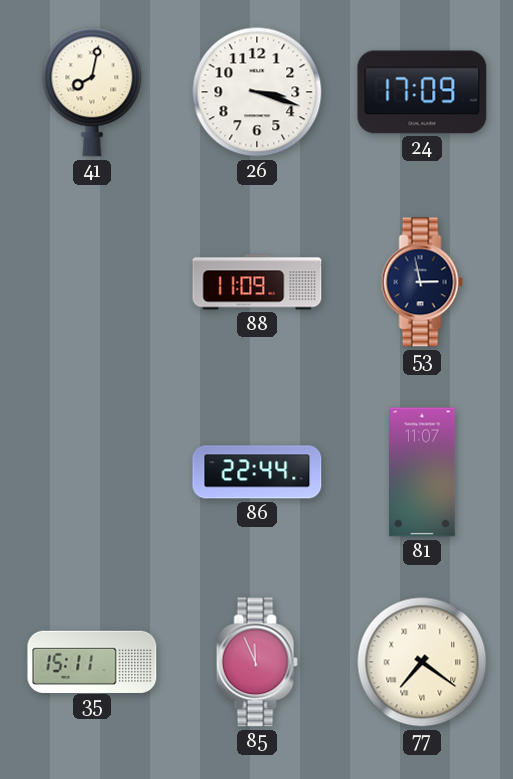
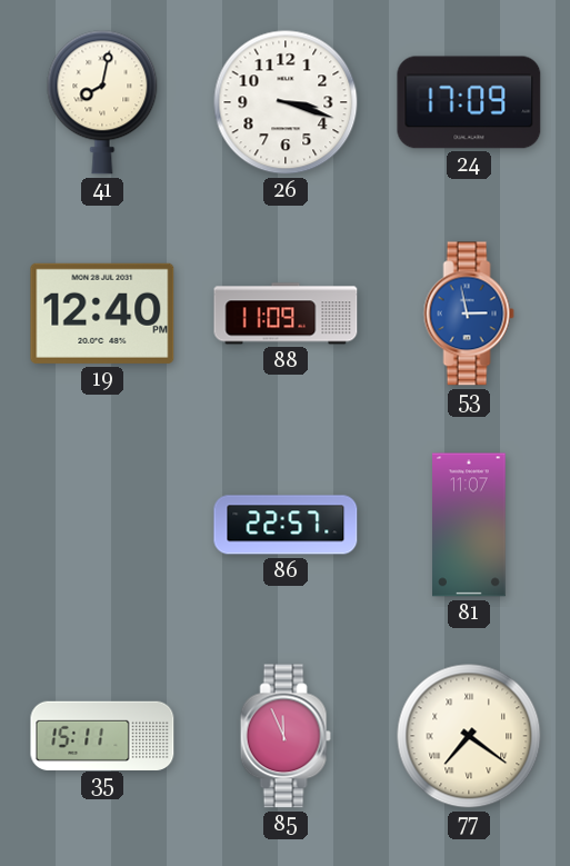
19: none -> 12:40 (102, 313)
53 dial: navy -> blue (469, 313)
86: 22:44 -> 22:57 (286, 525)
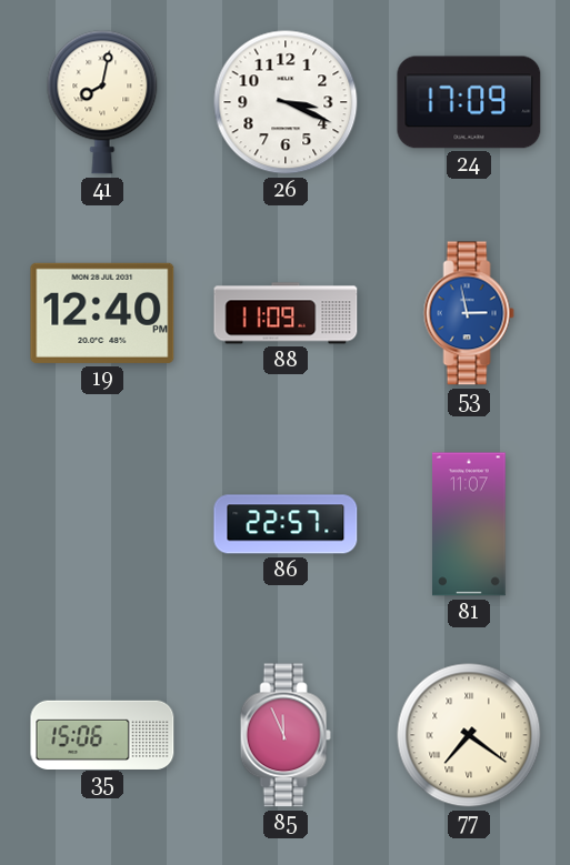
26: 3:18 -> 3:19 (286, 102)
35: 15:11 -> 15:06 (102, 734)
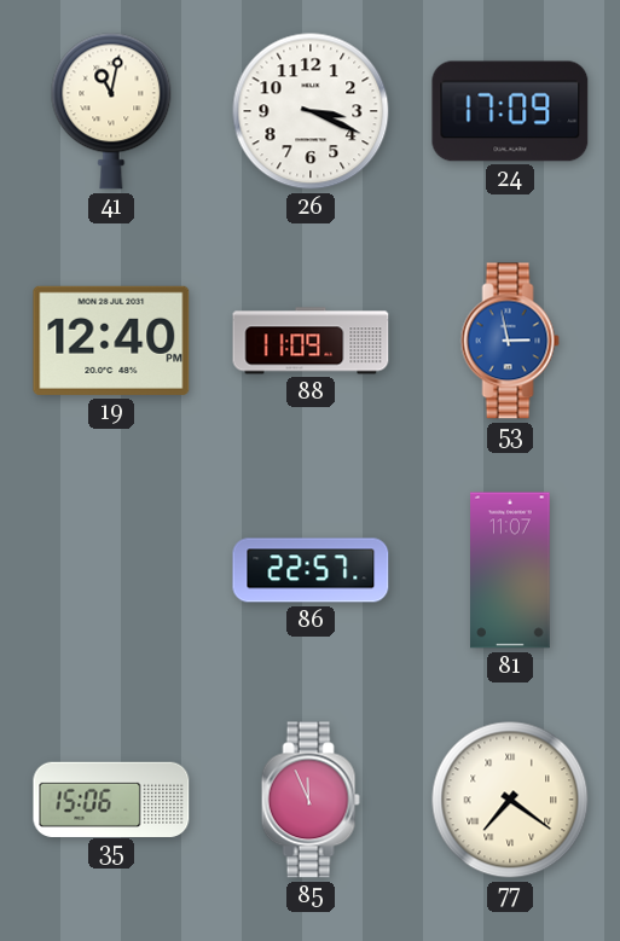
41: 8:02 -> 11:02 (111, 111)
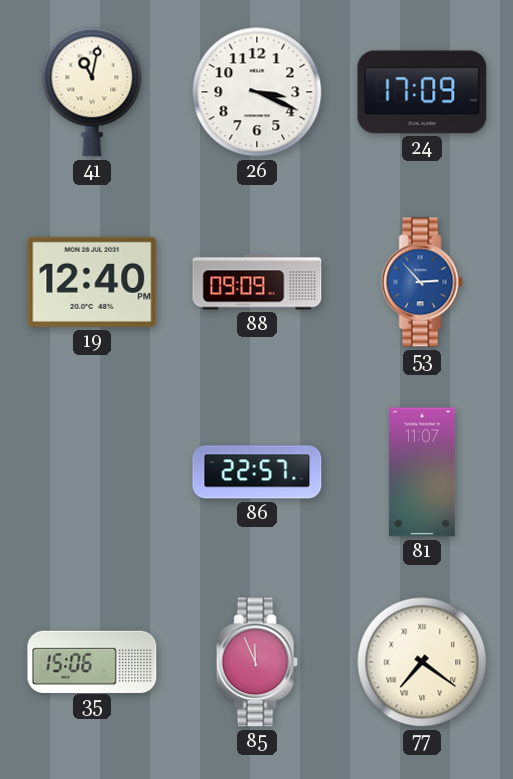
88: 11:09 -> 09:09 (257, 282)
53: 2:58 -> 2:53 (422, 282)
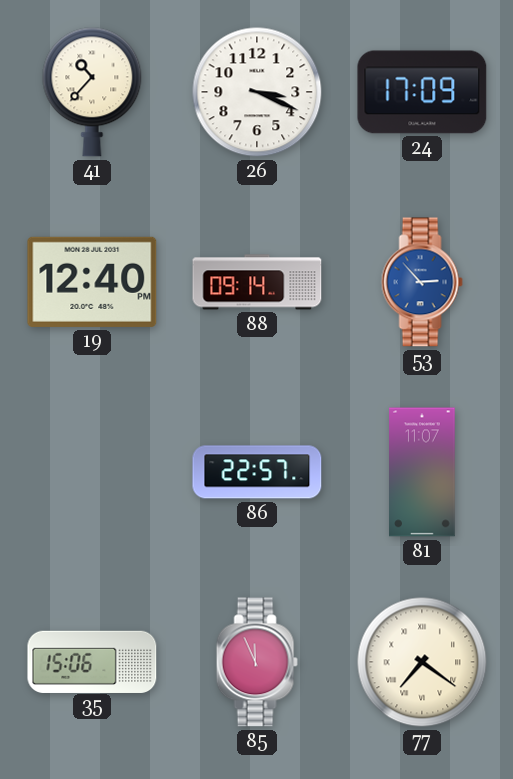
41: 11:02 -> 10:37 (92, 92)
88: 09:09 -> 09:14 (257, 282)
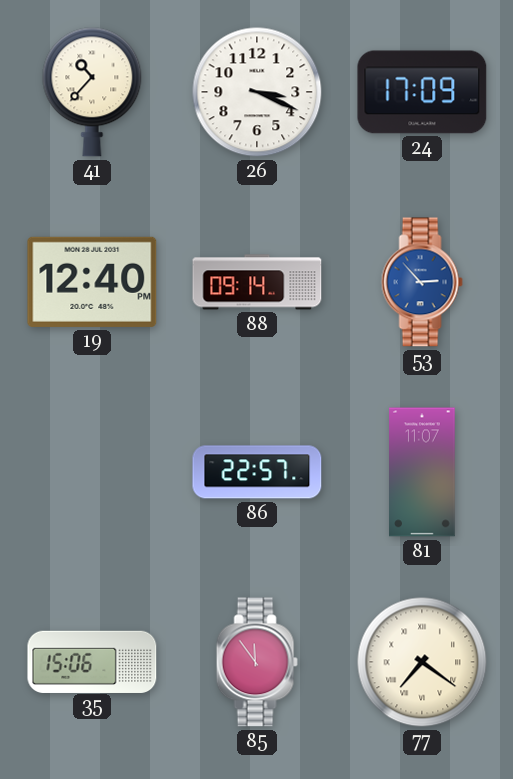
85: 11:56 -> 11:54 (257, 662)
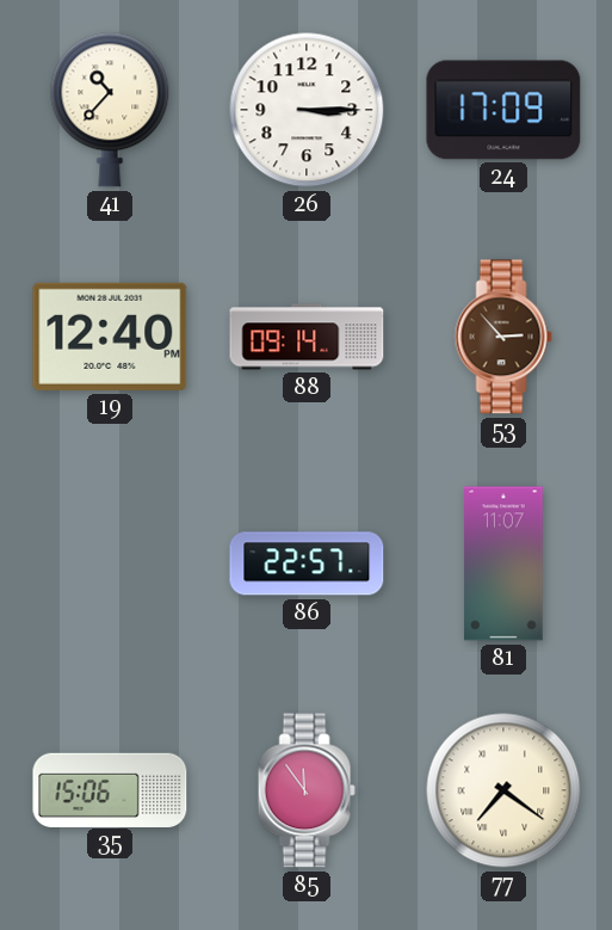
26: 3:19 -> 3:15 (307, 110)
53 dial: blue -> brown (503, 337)
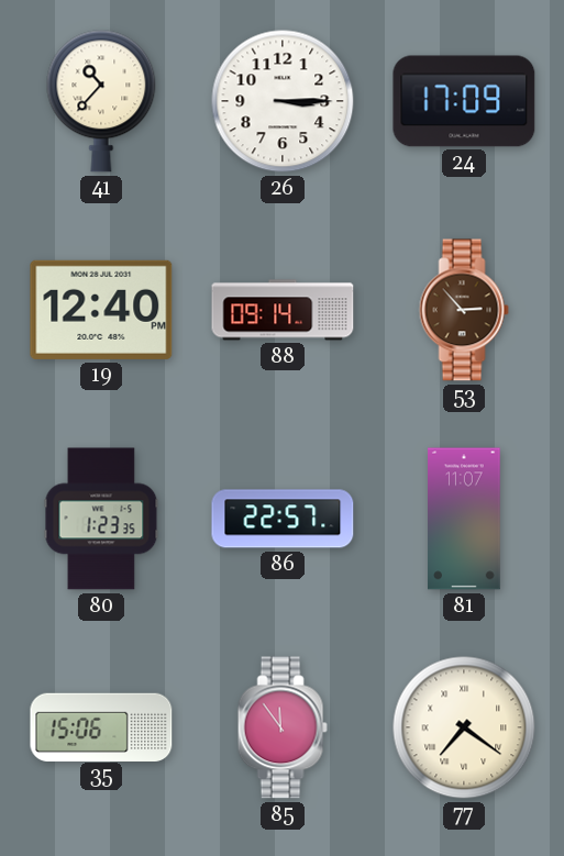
80: none -> 1:23 (101, 519)
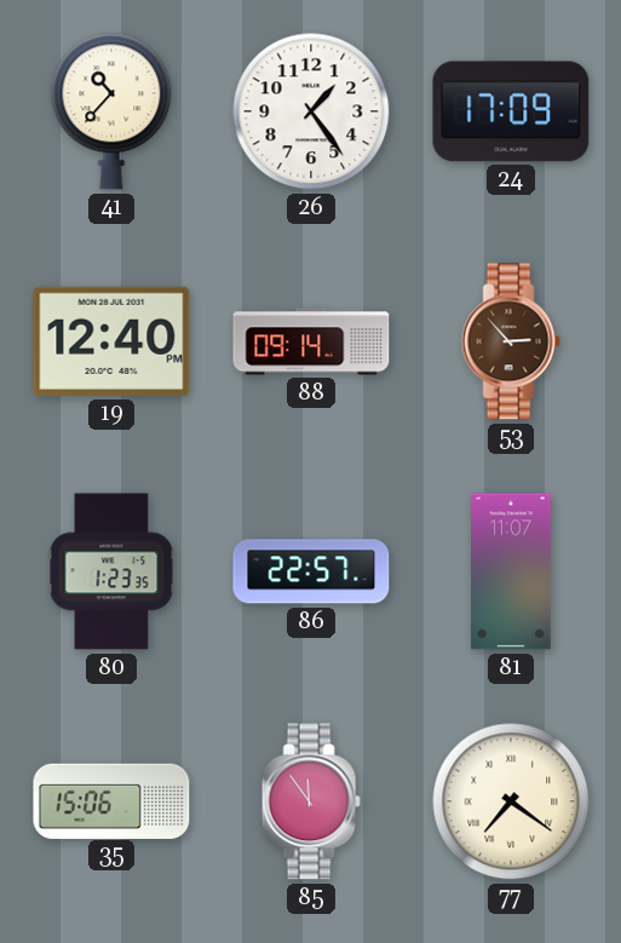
26: 3:15 -> 1:24 (311, 111)
